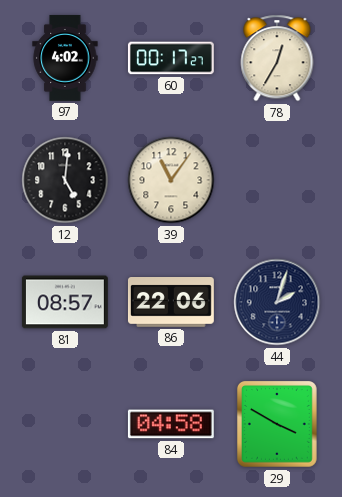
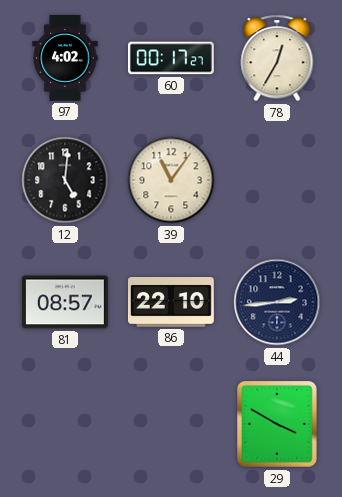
86: 22:06 -> 22:10 (171, 303)
44: 2:03 -> 2:44 (277, 302)
84: 04:58 -> none (171, 424)
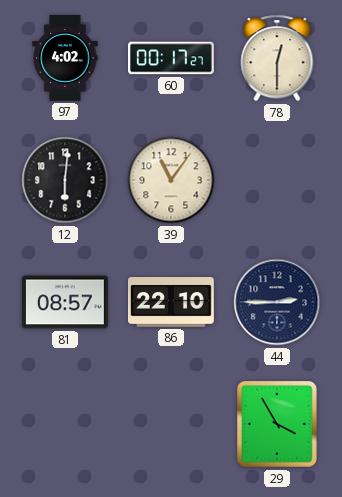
78: 12:35 -> 12:30 (277, 58)
12: 5:01 -> 6:01 (65, 180)
44: 2:44 -> 2:45 (277, 302)
29: 3:50 -> 3:55 (277, 425)
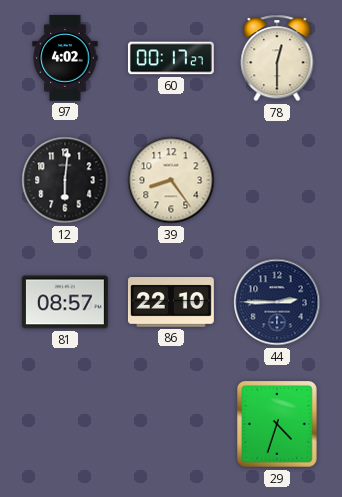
39: 11:06 -> 8:24 (171, 180)
29: 3:55 -> 4:33 (277, 425)
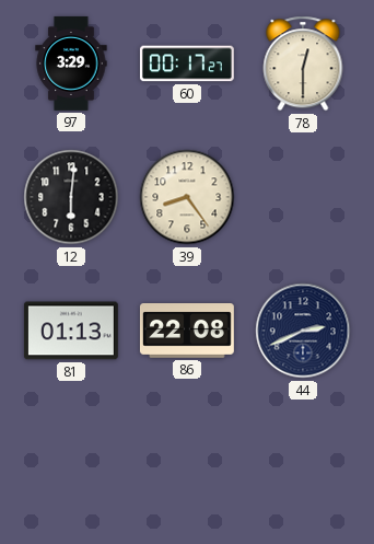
97: 4:02 -> 3:29 (71, 63)
81: 08:57 -> 01:13 (71, 331)
86: 22:10 -> 22:08 (187, 332)
44: 2:45 -> 2:41 (303, 331)
29: 4:33 -> none (277, 425)
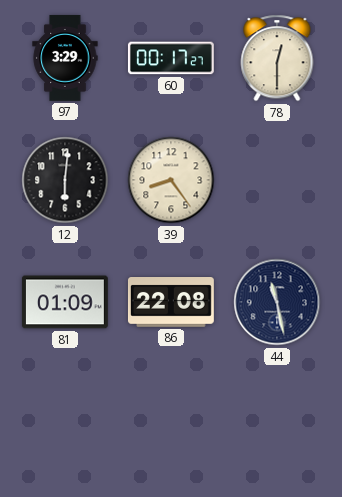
81: 01:13 -> 01:09 (65, 302)
44: 2:41 -> 11:28 (277, 302)
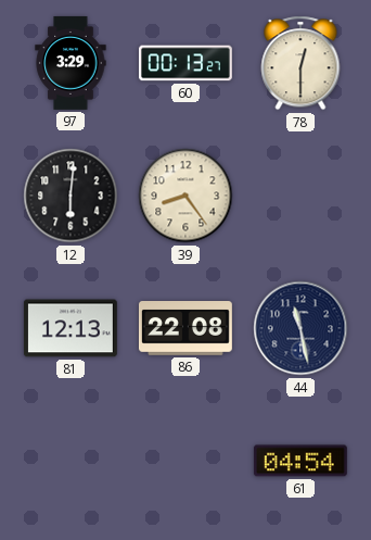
60: 00:17 -> 00:13 (185, 63)
81: 01:09 -> 12:13 (71, 328)
61: none -> 04:54 (300, 461)
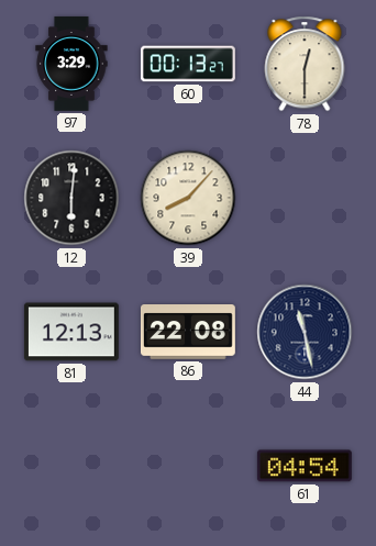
39: 8:24 -> 8:07 (188, 198)
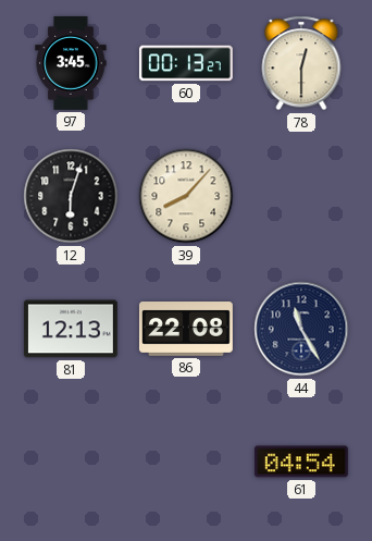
97: 3:29 -> 3:45 (71, 63)
12: 6:01 -> 6:03 (71, 196)
44: 11:28 -> 11:25 (301, 329)
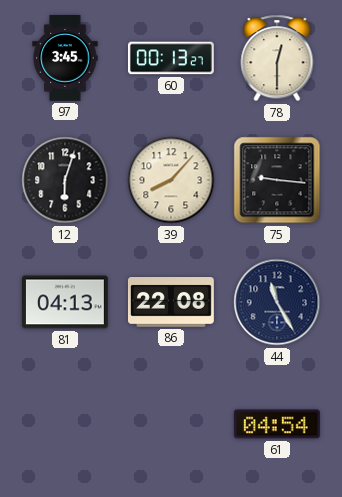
75: none -> 9:16 (277, 180)
81: 12:13 -> 04:13 (65, 302)
